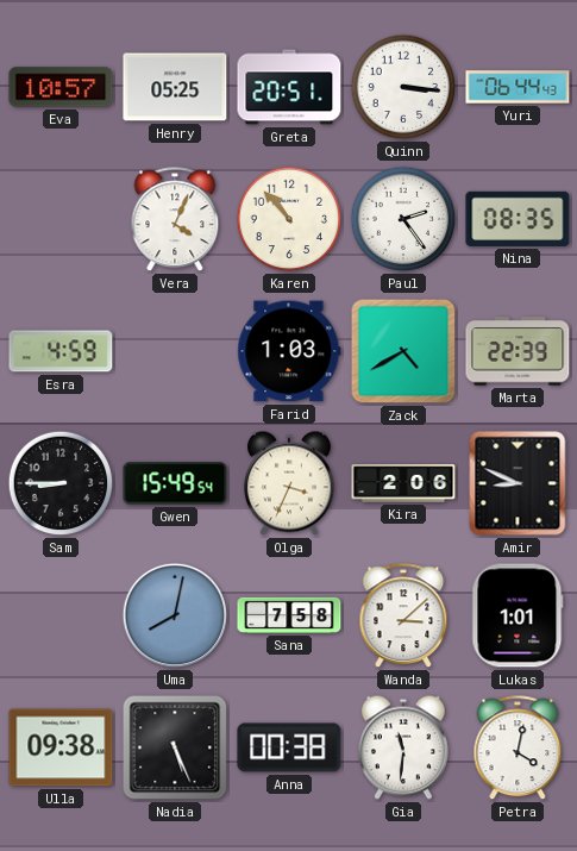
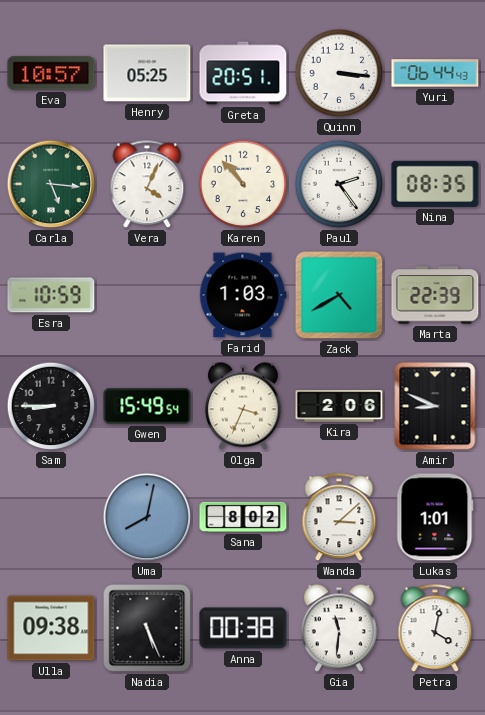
Carla: none -> 5:16 (51, 184)
Esra: 4:59 -> 10:59 (51, 295)
Sana: 7:58 -> 8:02 (243, 517)
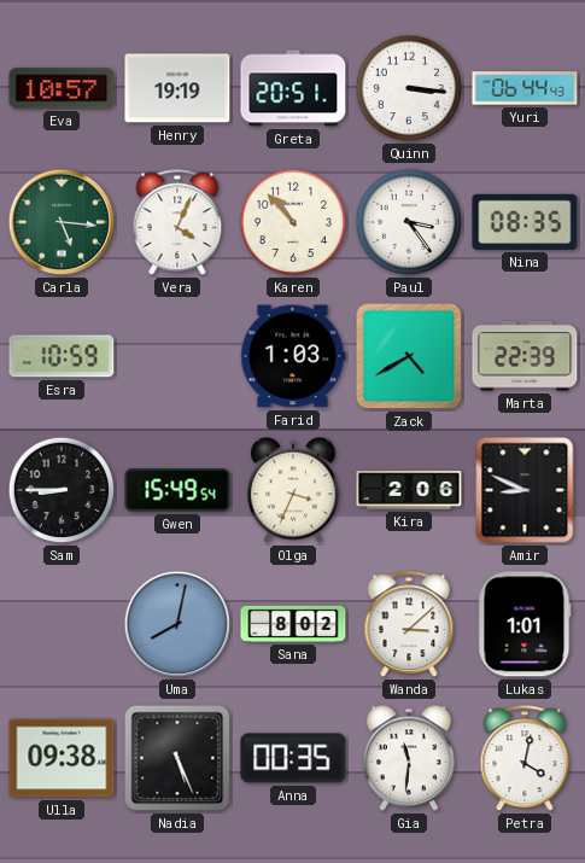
Henry: 05:25 -> 19:19 (177, 88)
Paul: 2:24 -> 3:24 (409, 222)
Anna: 00:38 -> 00:35 (293, 758)
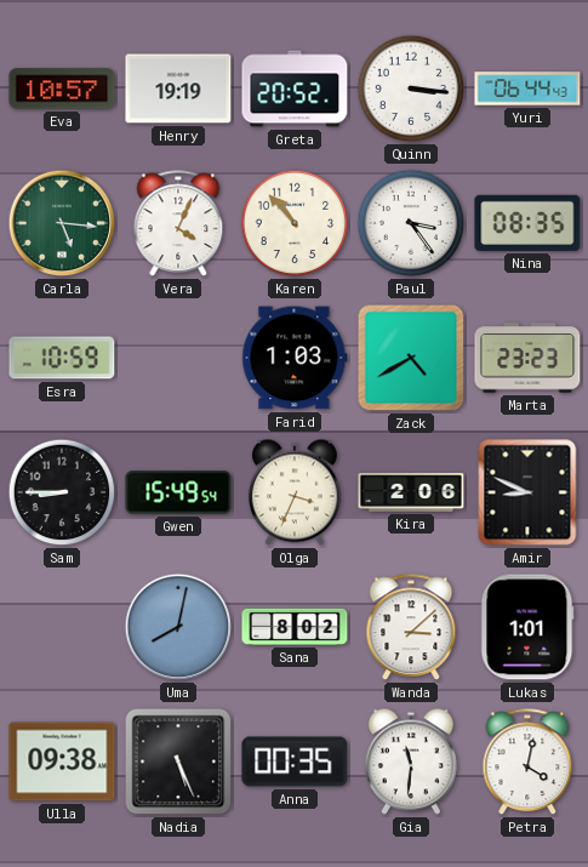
Greta: 20:51 -> 20:52 (295, 89)
Marta: 22:39 -> 23:23 (527, 358)
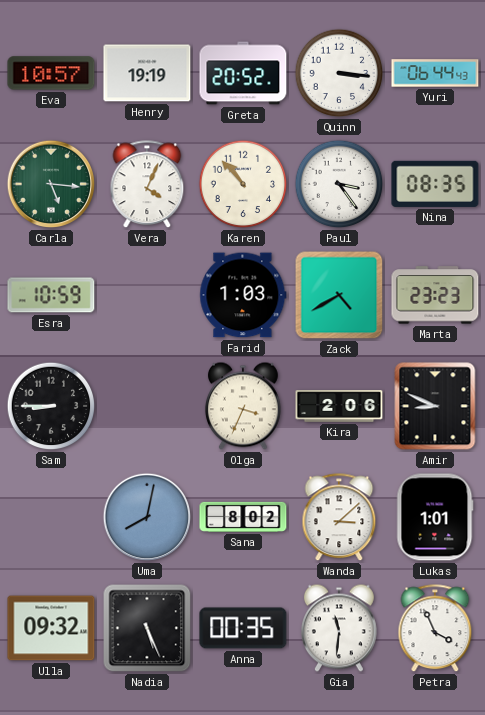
Gwen: 15:49 -> none (178, 492)
Ulla: 09:38 -> 09:32 (51, 628)
Petra: 4:02 -> 3:56 (435, 629)
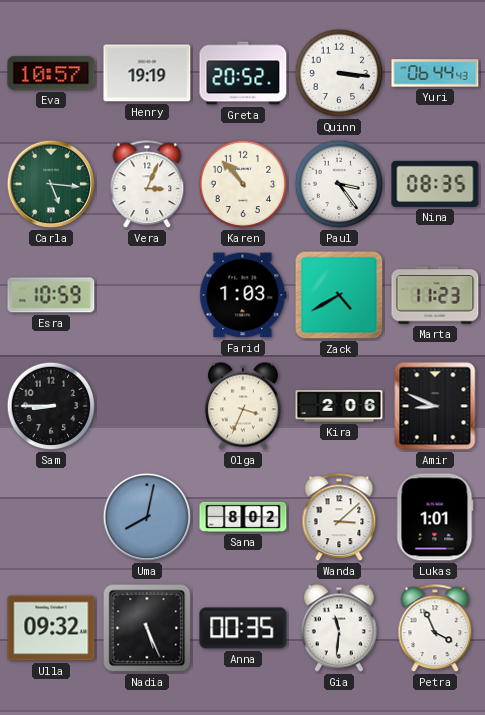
Vera: 4:04 -> 3:04 (147, 185)
Marta: 23:23 -> 11:23 (435, 295)
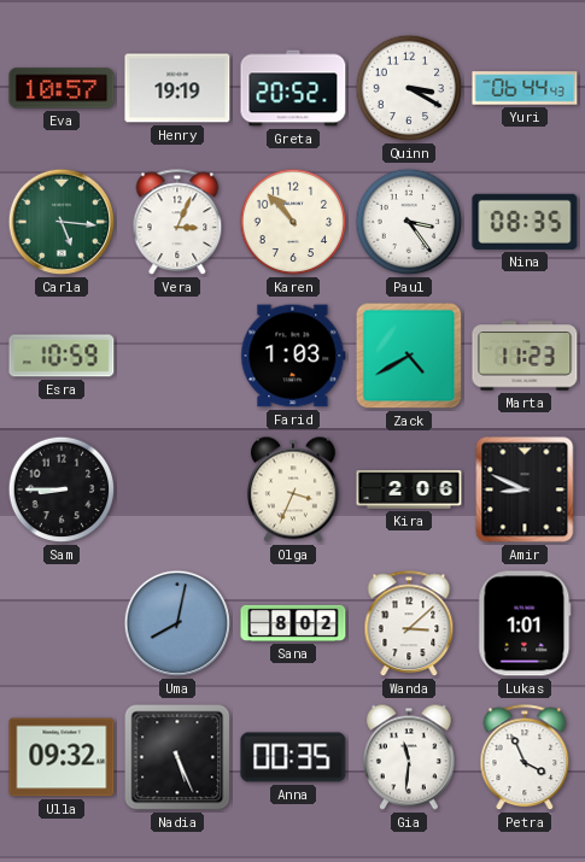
Quinn: 3:16 -> 3:20 (409, 88)
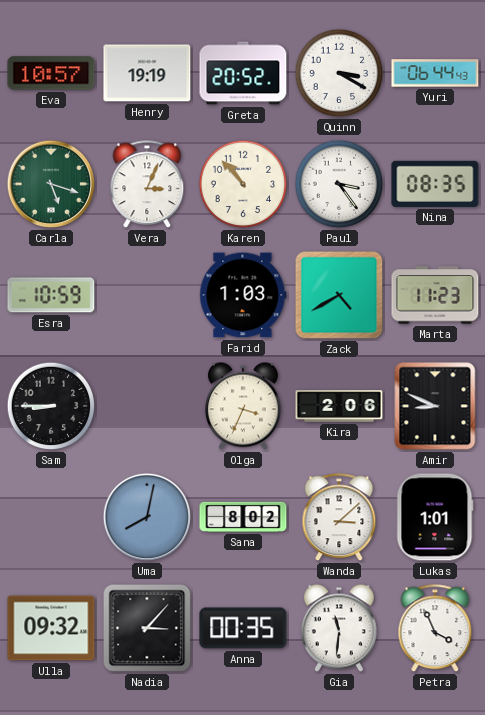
Carla: 5:16 -> 5:18 (51, 184)
Nadia: 5:26 -> 3:07 (147, 628)
